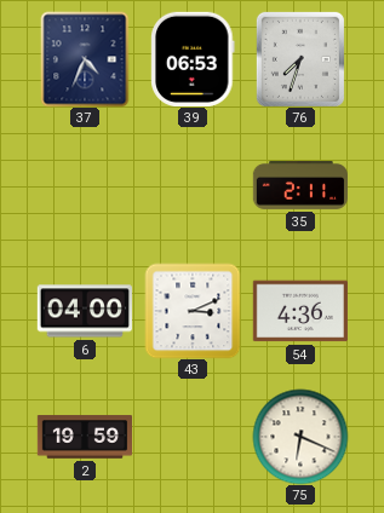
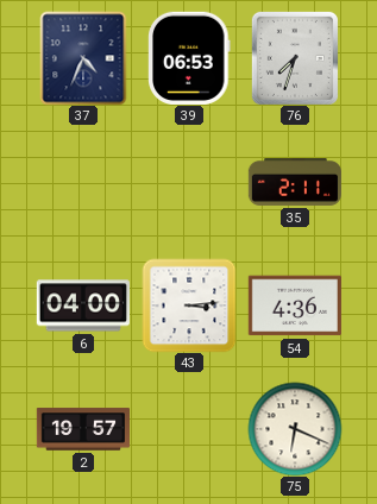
43: 3:11 -> 3:14 (189, 305)
2: 19:59 -> 19:57 (82, 429)
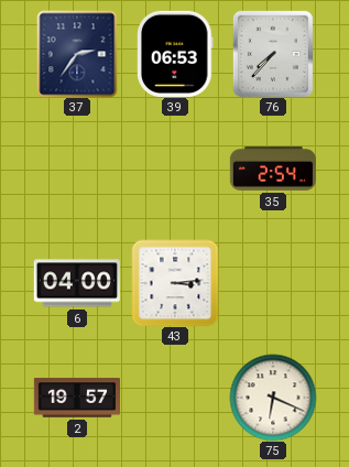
37: 4:34 -> 2:36 (77, 54)
76: 7:33 -> 7:37 (273, 54)
35: 2:11 -> 2:54 (272, 170)
54: 4:36 -> none (295, 305)
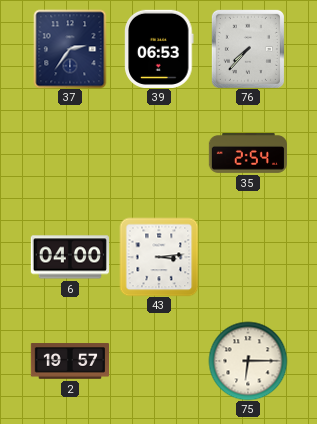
75: 6:19 -> 6:15 (248, 361)
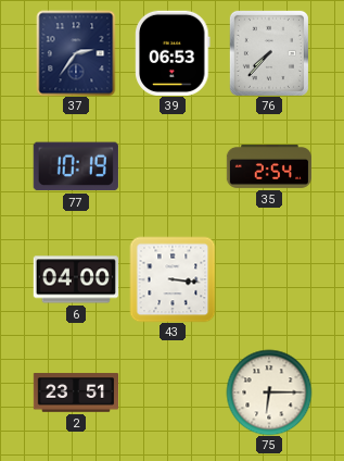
77: none -> 10:19 (76, 166)
43: 3:14 -> 3:16 (173, 279)
2: 19:57 -> 23:51 (75, 393)
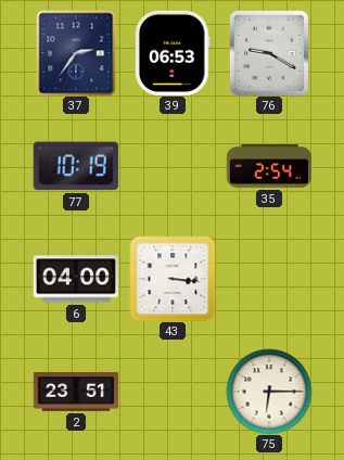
76: 7:37 -> 9:20 (269, 53)
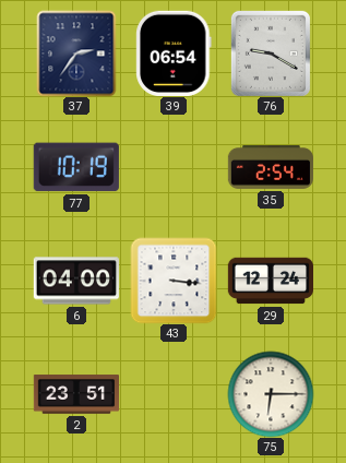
39: 06:53 -> 06:54 (174, 54)
29: none -> 12:24 (270, 281)
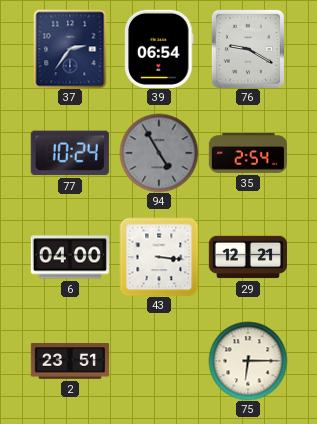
77: 10:19 -> 10:24 (70, 153)
94: none -> 4:55 (159, 153)
29: 12:24 -> 12:21 (247, 257)
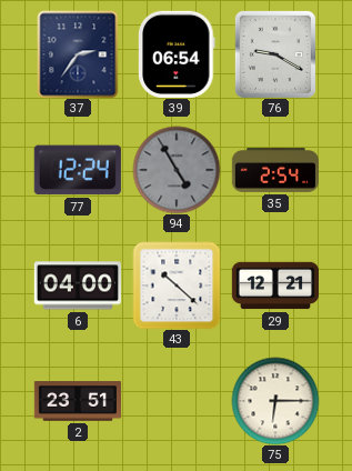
77: 10:24 -> 12:24 (78, 170)
43: 3:16 -> 10:22 (177, 285)
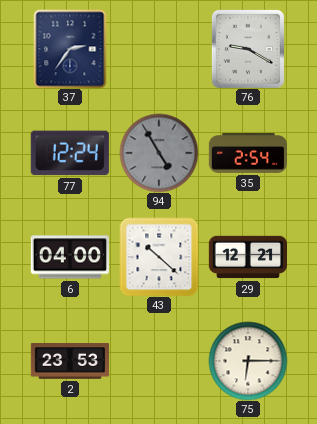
39: 06:54 -> none (177, 54)
2: 23:51 -> 23:53 (69, 361)
